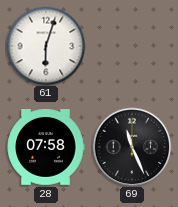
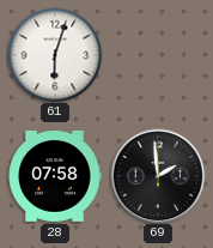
69: 11:26 -> 1:59 (158, 176)
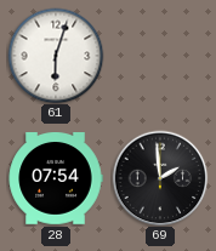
28: 07:58 -> 07:54 (56, 179)
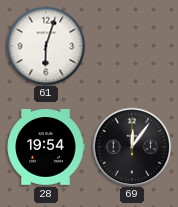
28: 07:54 -> 19:54 (46, 148)
69: 1:59 -> 12:06 (132, 147)
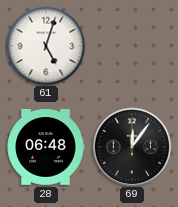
61: 6:03 -> 5:03 (46, 46)
28: 19:54 -> 06:48 (46, 148)
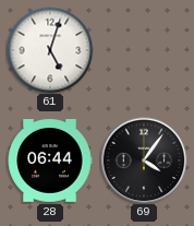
28: 06:48 -> 06:44 (50, 162)
69: 12:06 -> 4:06 (144, 160)
